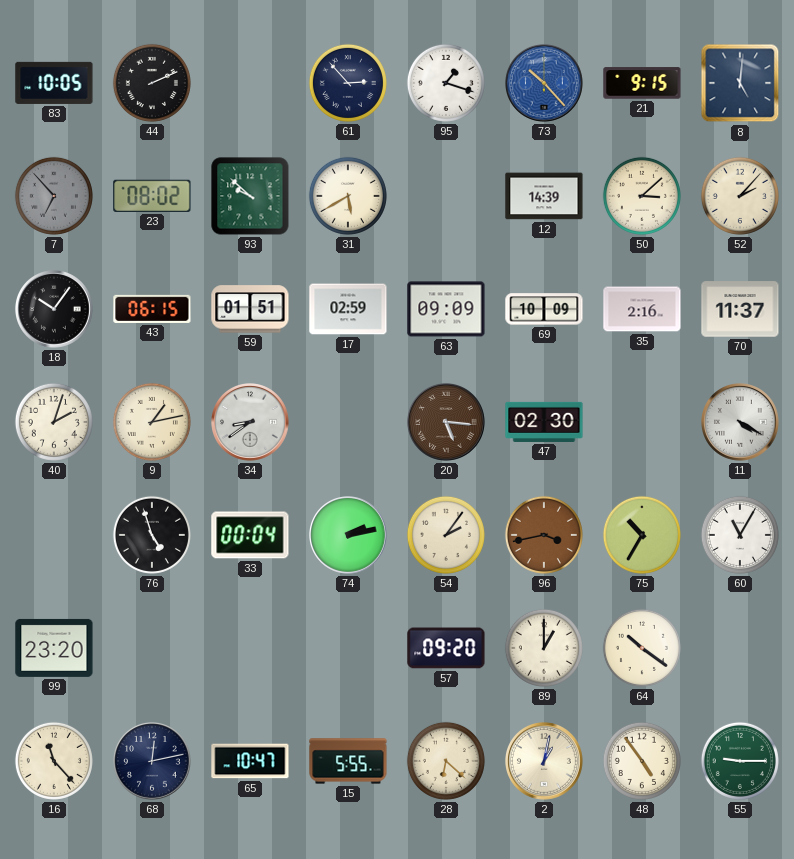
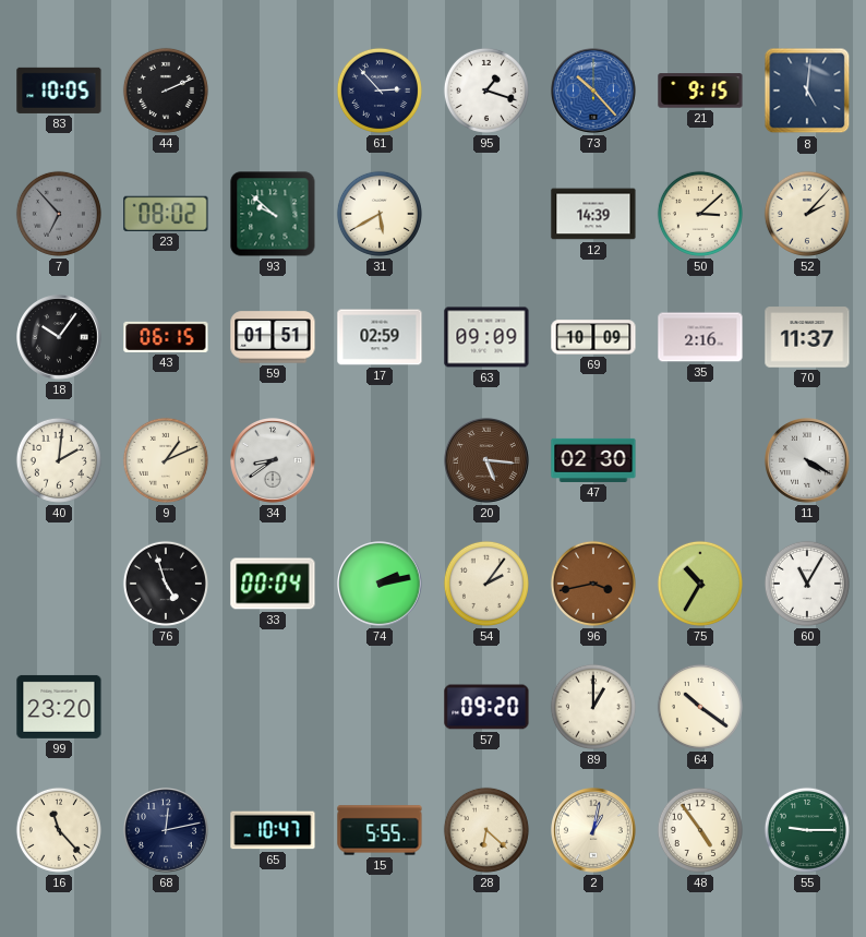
40: 2:03 -> 2:01 (59, 460)
9: 1:13 -> 1:11 (166, 460)
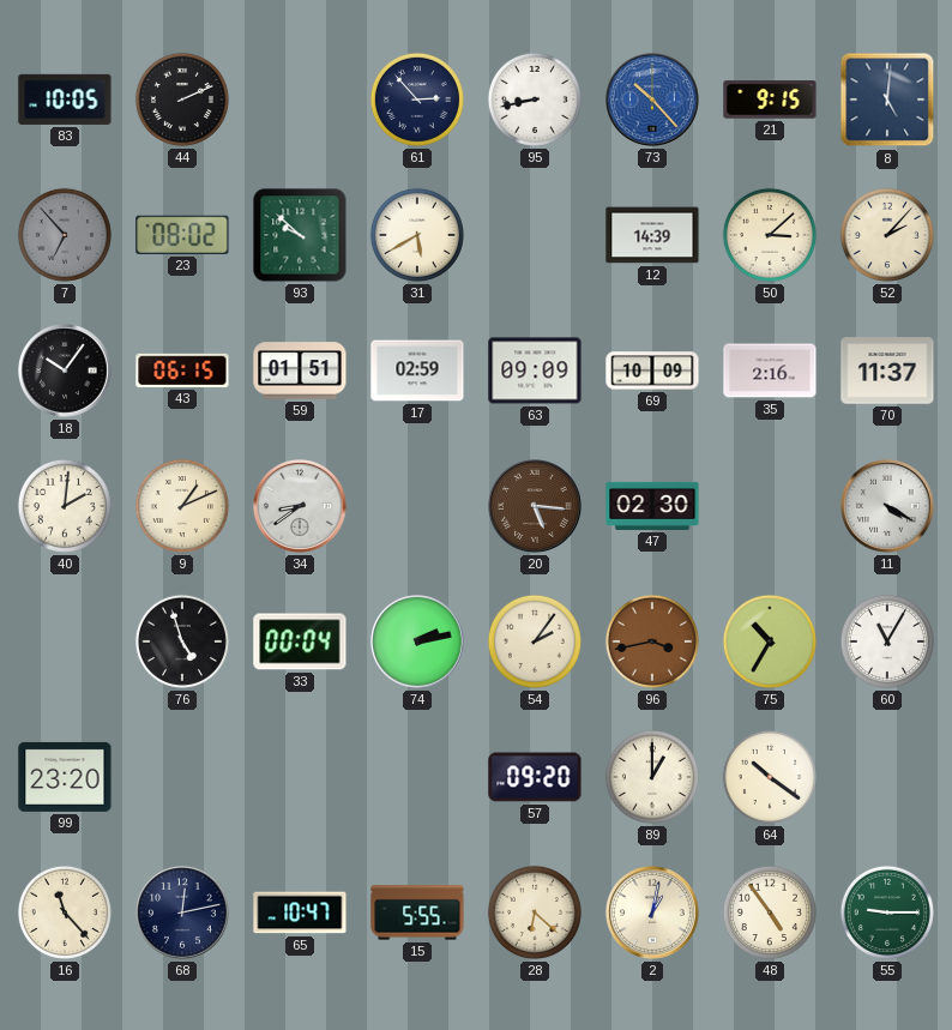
95: 1:18 -> 8:43 (535, 100)
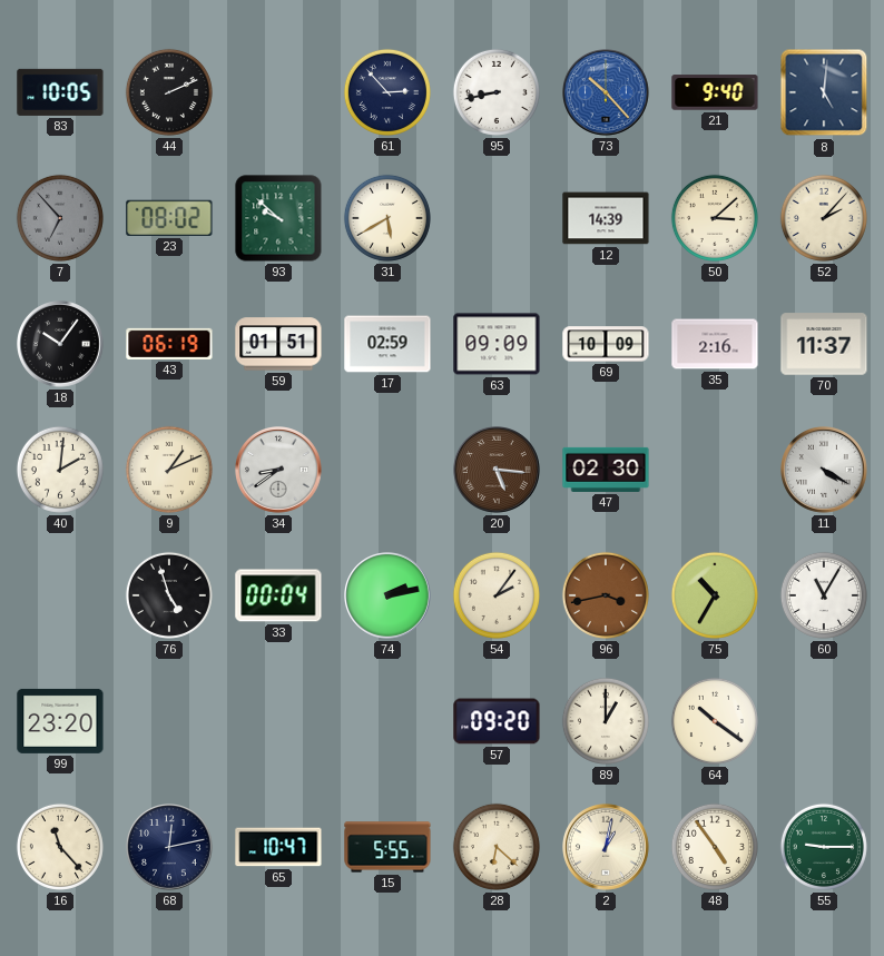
21: 9:15 -> 9:40 (715, 92)
43: 06:15 -> 06:19 (169, 344)
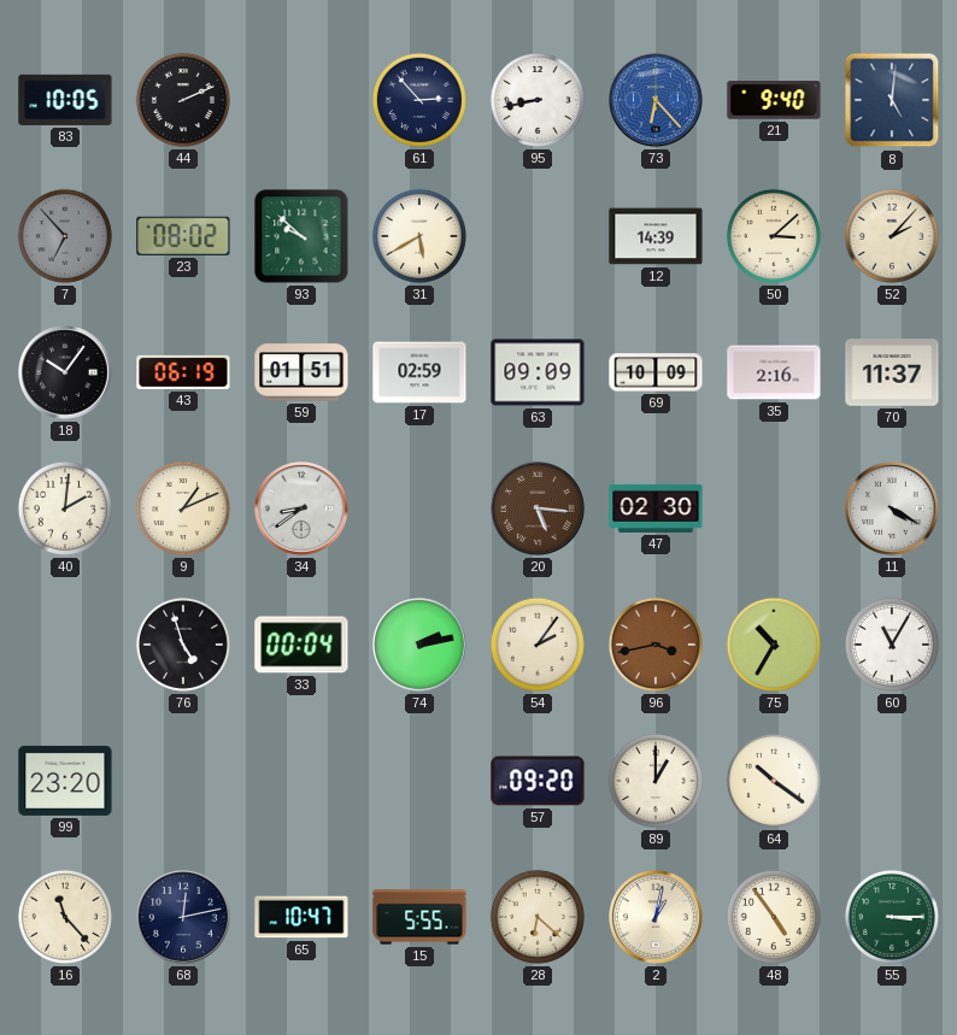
73: 10:23 -> 6:23 (657, 101)
55: 9:15 -> 3:15 (892, 917)
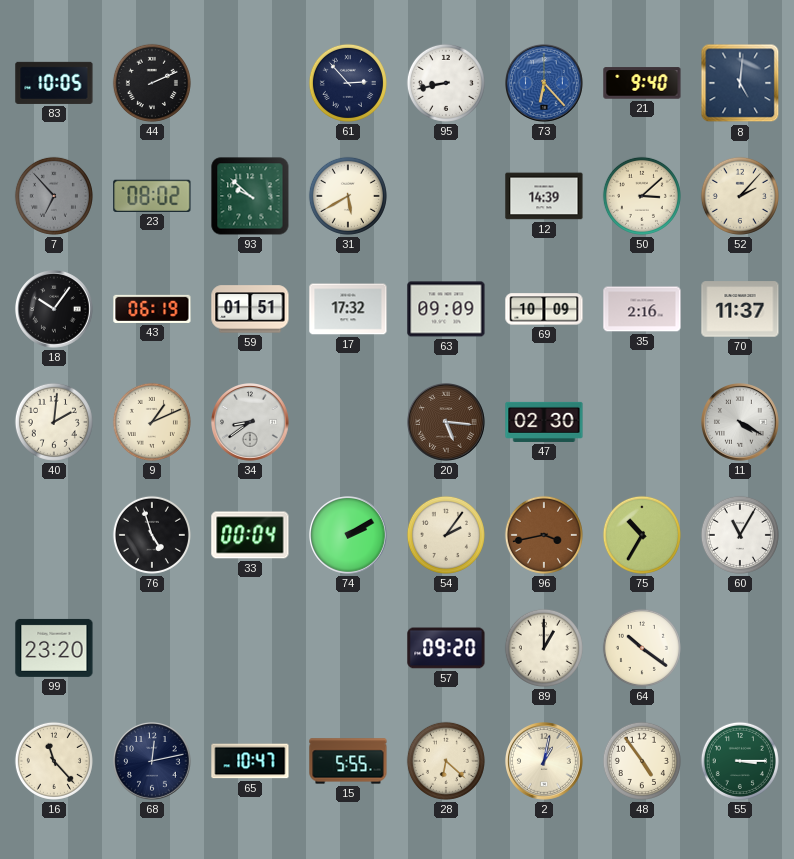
17: 02:59 -> 17:32 (348, 309)
74: 2:13 -> 2:10 (349, 536)
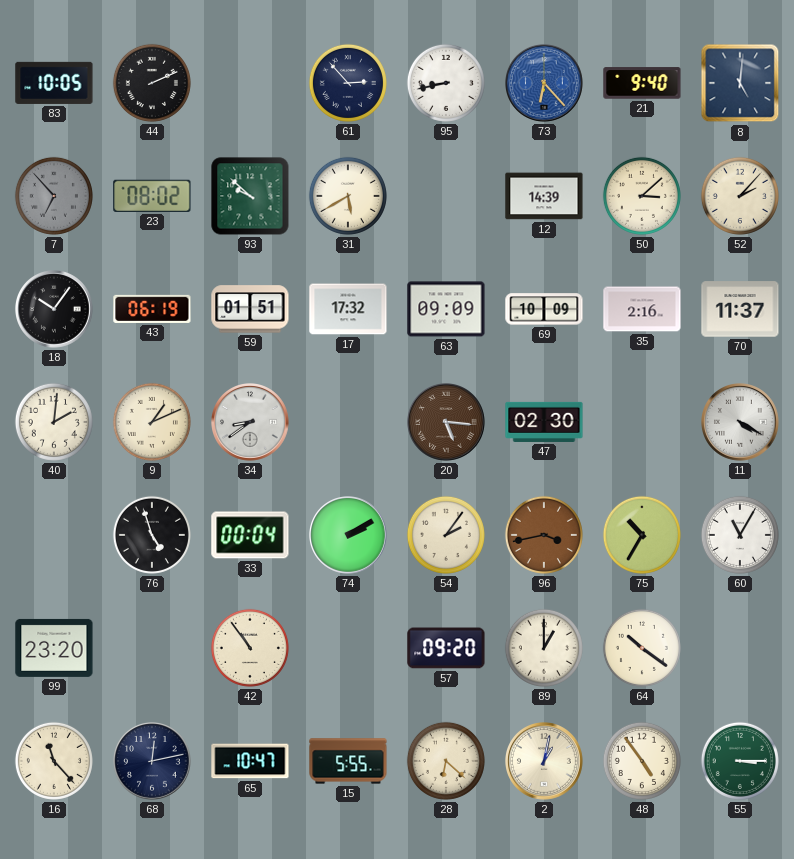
42: none -> 10:54 (250, 648)
